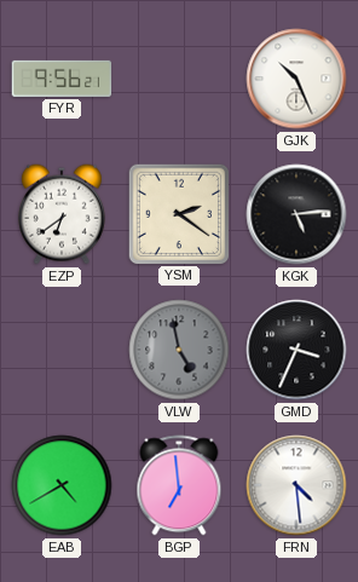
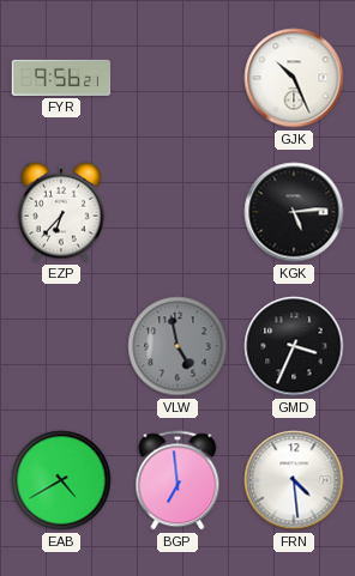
EZP: 6:39 -> 6:37 (61, 212)
YSM: 2:21 -> none (178, 213)
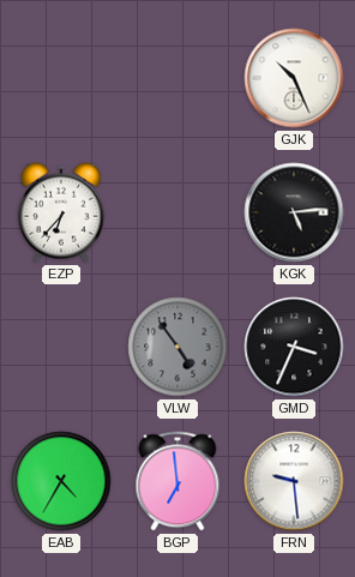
FYR: 9:56 -> none (61, 78)
VLW: 4:58 -> 4:54 (177, 347)
EAB: 4:40 -> 4:35 (61, 481)
FRN: 4:29 -> 9:29 (294, 481)
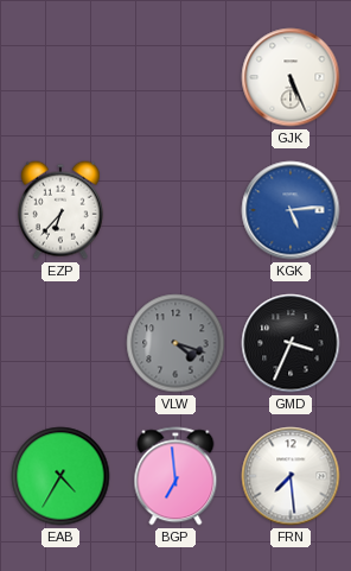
GJK: 10:26 -> 5:26 (291, 77)
KGK dial: black -> blue (291, 210)
VLW: 4:54 -> 4:18 (175, 343)
FRN: 9:29 -> 7:29 (291, 476)
